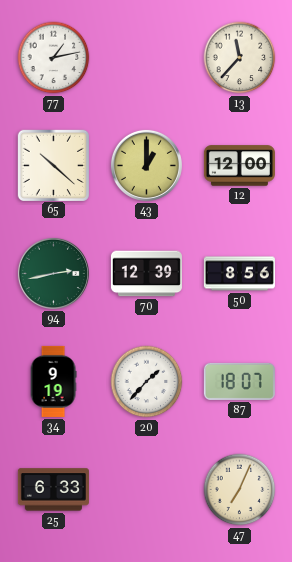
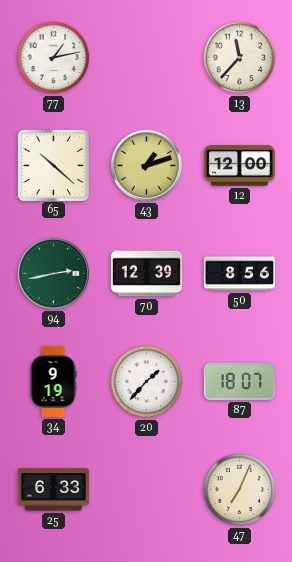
43: 1:00 -> 1:12 (146, 165)
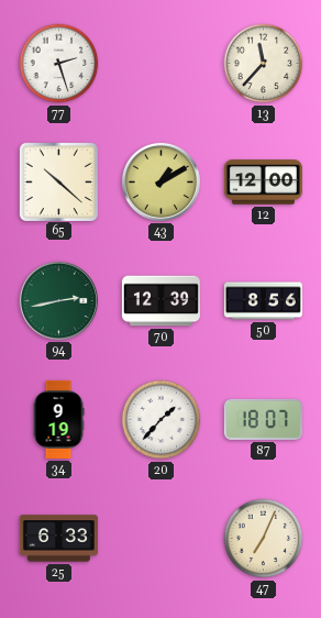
77: 1:13 -> 2:27 (59, 64)
43: 1:12 -> 1:10 (160, 181)
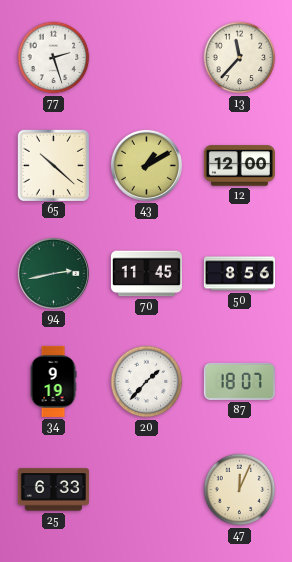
70: 12:39 -> 11:45 (146, 274)
47: 7:04 -> 12:04 (240, 490)
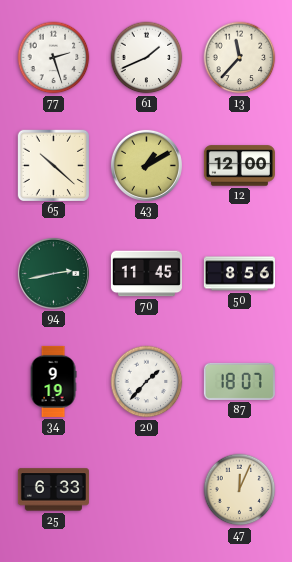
61: none -> 1:41 (147, 58)
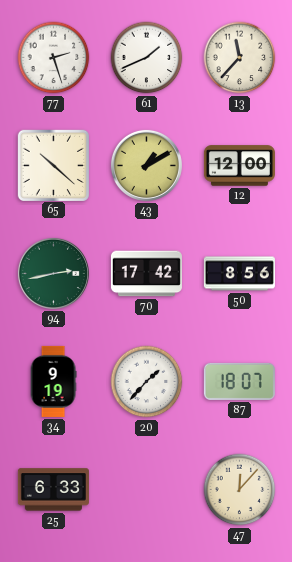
70: 11:45 -> 17:42 (146, 274)
47: 12:04 -> 12:07 (240, 490)
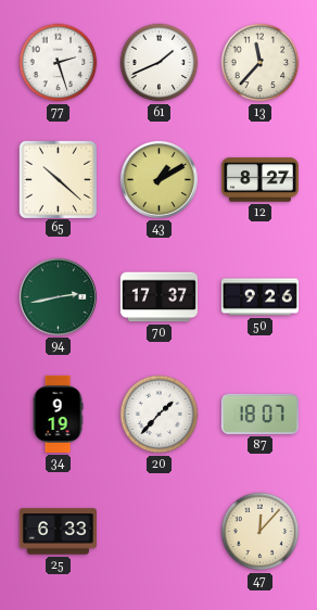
12: 12:00 -> 8:27 (259, 180)
70: 17:42 -> 17:37 (158, 297)
50: 8:56 -> 9:26 (259, 297)
